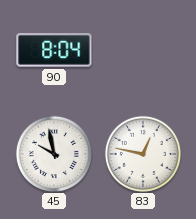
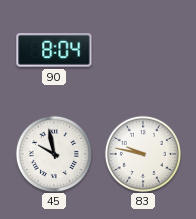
83: 12:47 -> 9:47 (143, 154)
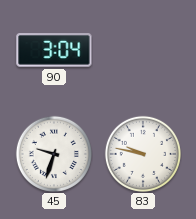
90: 8:04 -> 3:04 (54, 50)
45: 9:58 -> 9:33 (54, 154)
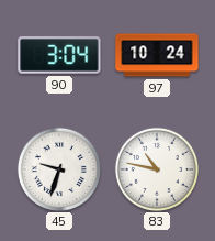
97: none -> 10:24 (157, 55)
83: 9:47 -> 10:47 (157, 169)
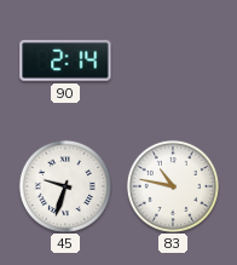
90: 3:04 -> 2:14 (65, 61)
97: 10:24 -> none (157, 55)
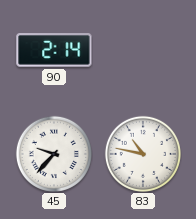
45: 9:33 -> 9:37 (54, 154)
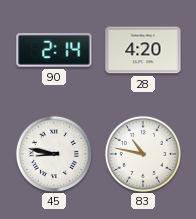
28: none -> 4:20 (143, 50)
45: 9:37 -> 8:47 (54, 154)
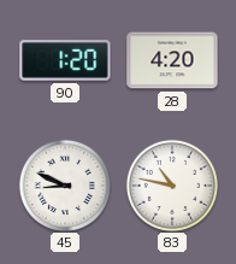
90: 2:14 -> 1:20 (65, 60)
45: 8:47 -> 8:49 (65, 186)
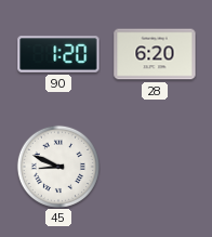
28: 4:20 -> 6:20 (155, 54)
83: 10:47 -> none (172, 186)
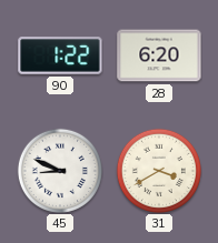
90: 1:20 -> 1:22 (60, 55)
31: none -> 3:40 (159, 171)
